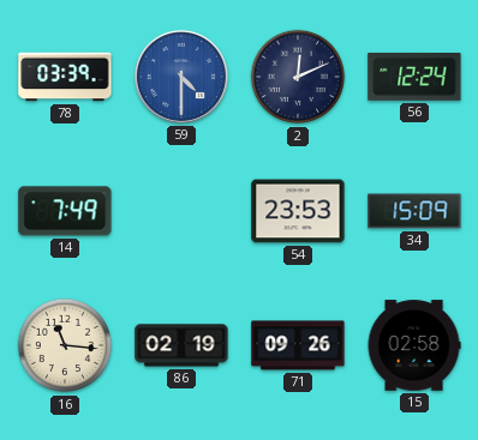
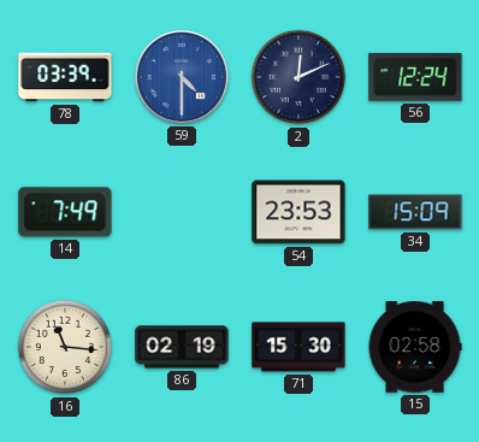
71: 09:26 -> 15:30 (298, 347)
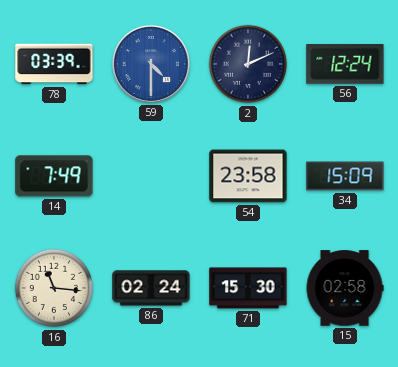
54: 23:53 -> 23:58 (248, 176)
86: 02:19 -> 02:24 (151, 288)
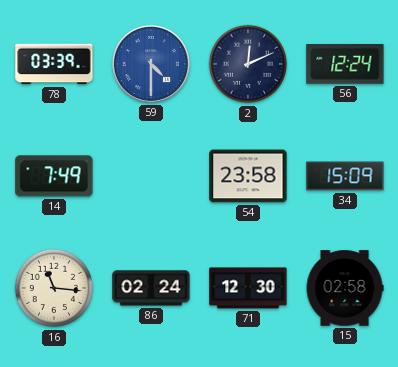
71: 15:30 -> 12:30 (248, 288)
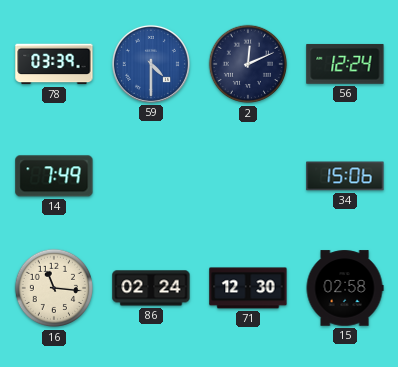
54: 23:58 -> none (248, 176)
34: 15:09 -> 15:06 (345, 176)
